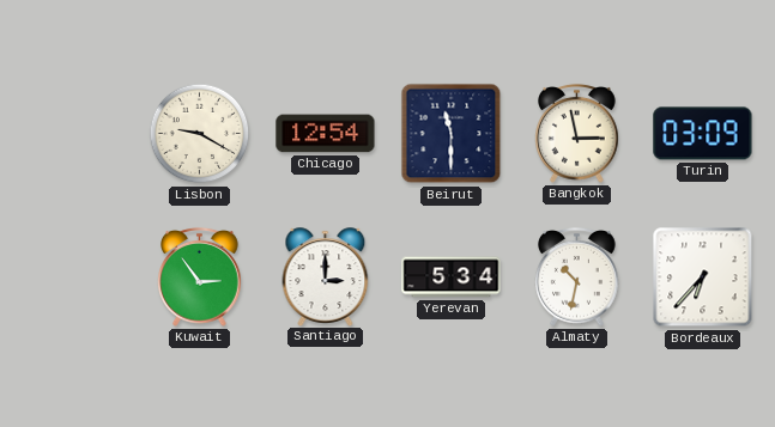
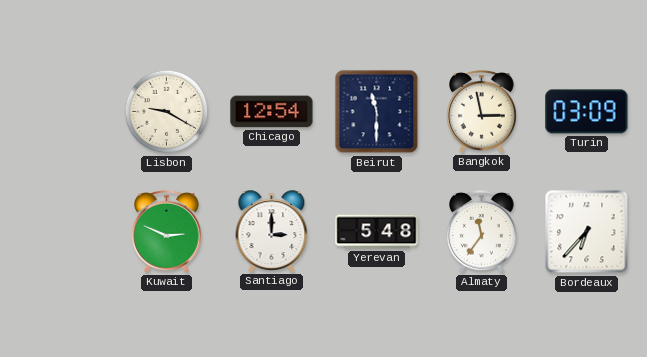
Kuwait: 2:54 -> 2:49 (167, 231)
Yerevan: 5:34 -> 5:48 (377, 232)
Almaty: 10:32 -> 11:36 (482, 231)
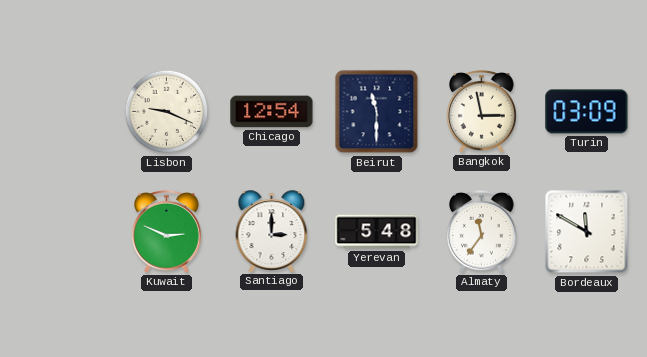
Lisbon: 9:20 -> 9:19 (167, 112)
Bordeaux: 6:37 -> 11:50 (587, 232)
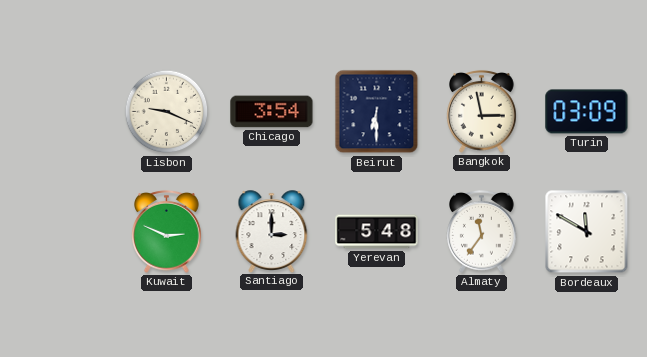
Chicago: 12:54 -> 3:54 (272, 112)
Beirut: 11:30 -> 6:30 (377, 112)
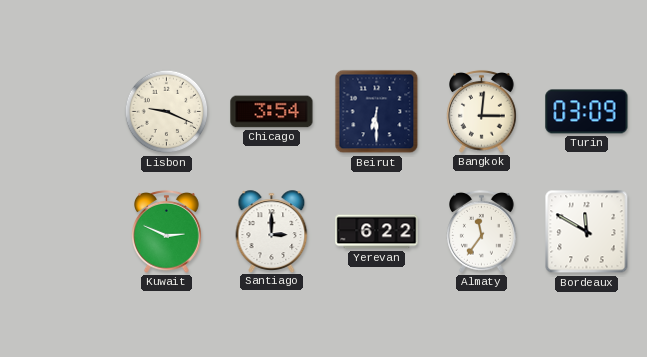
Bangkok: 2:58 -> 3:01 (482, 111)
Yerevan: 5:48 -> 6:22 (377, 232)
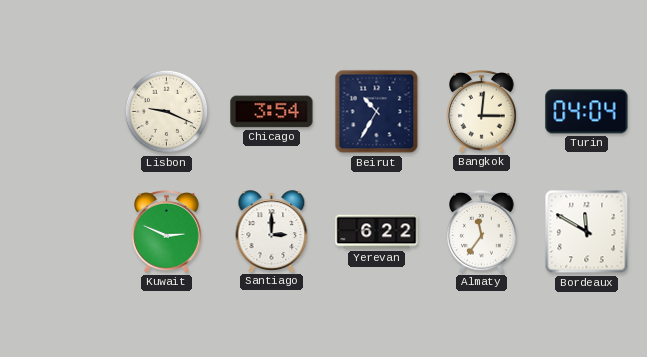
Beirut: 6:30 -> 10:35 (377, 112)
Turin: 03:09 -> 04:04 (587, 112)
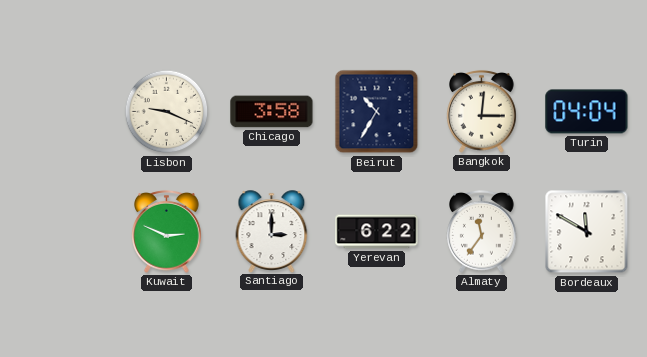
Chicago: 3:54 -> 3:58 (272, 112)
